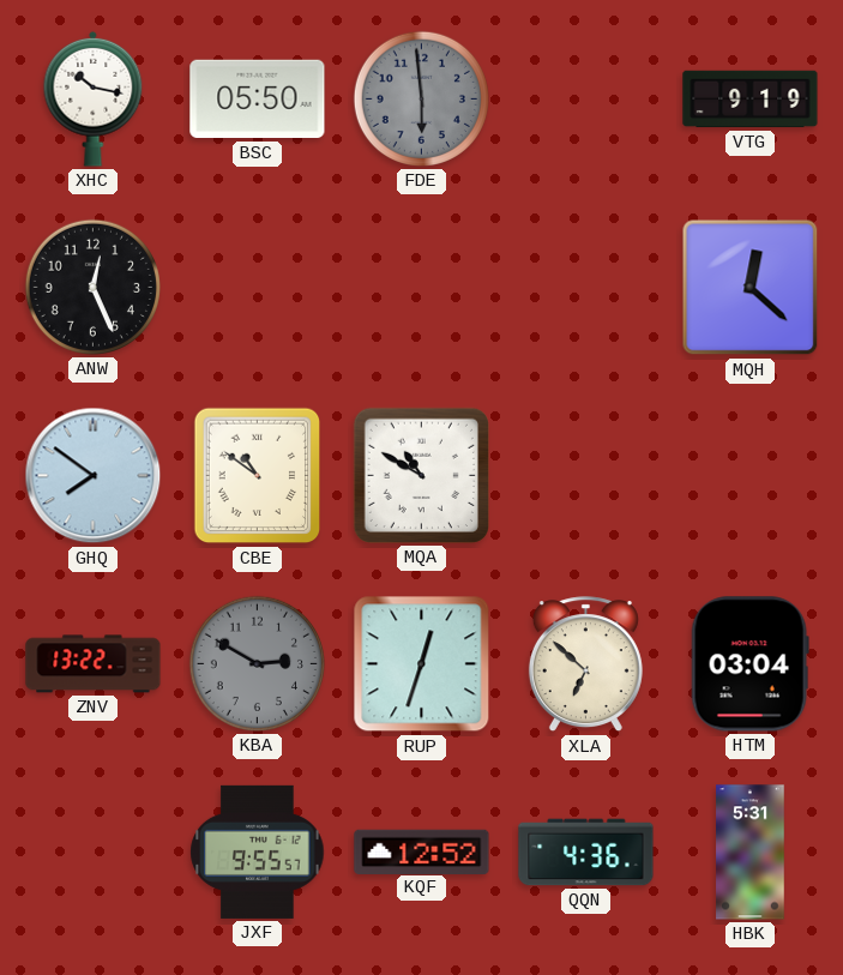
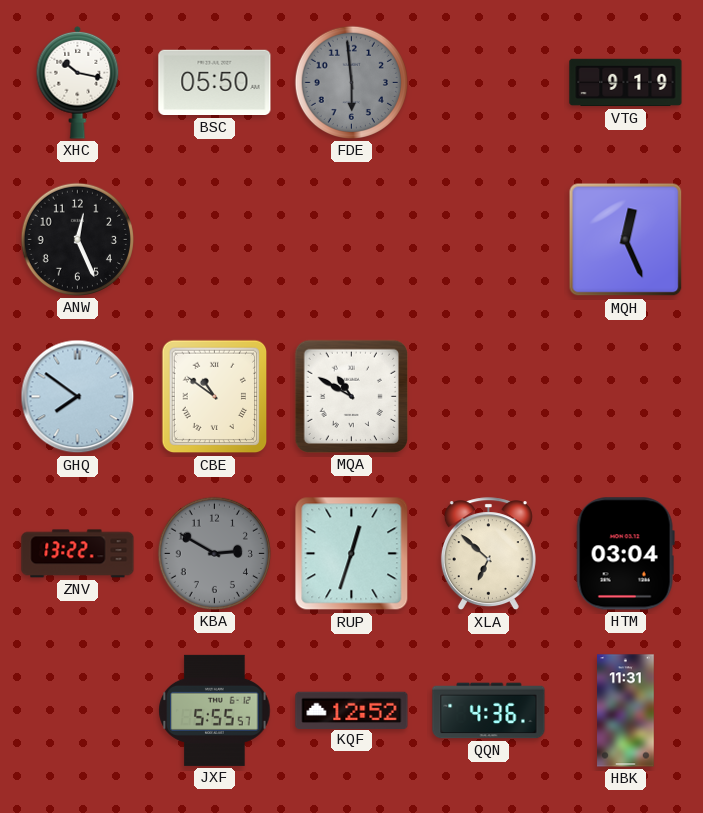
MQH: 12:22 -> 12:26 (626, 240)
JXF: 9:55 -> 5:55 (215, 710)
HBK: 5:31 -> 11:31 (626, 711)
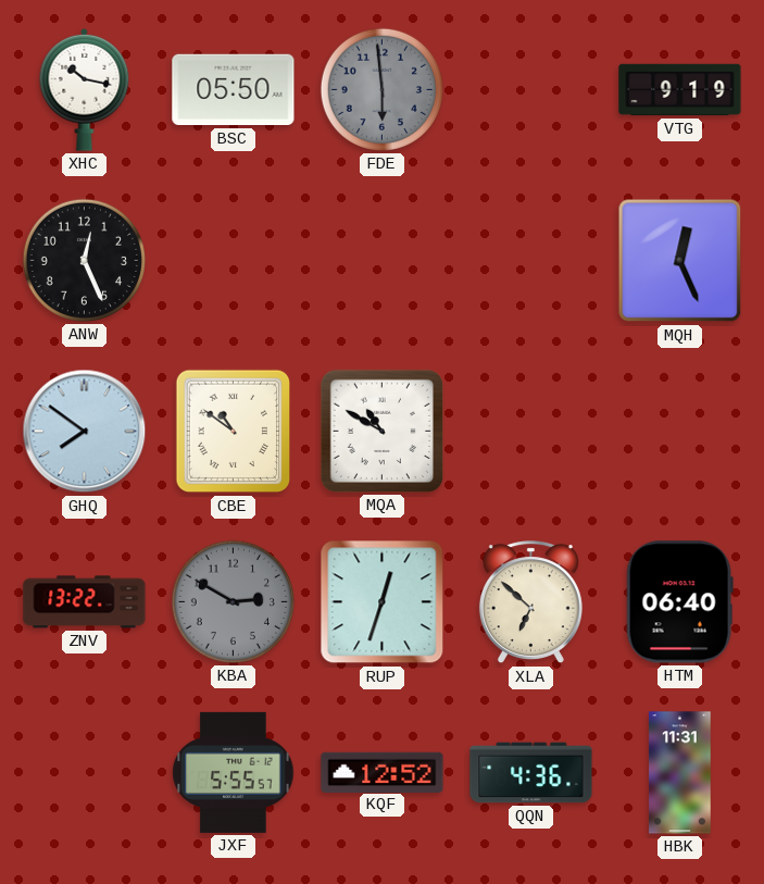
HTM: 03:04 -> 06:40 (679, 602)
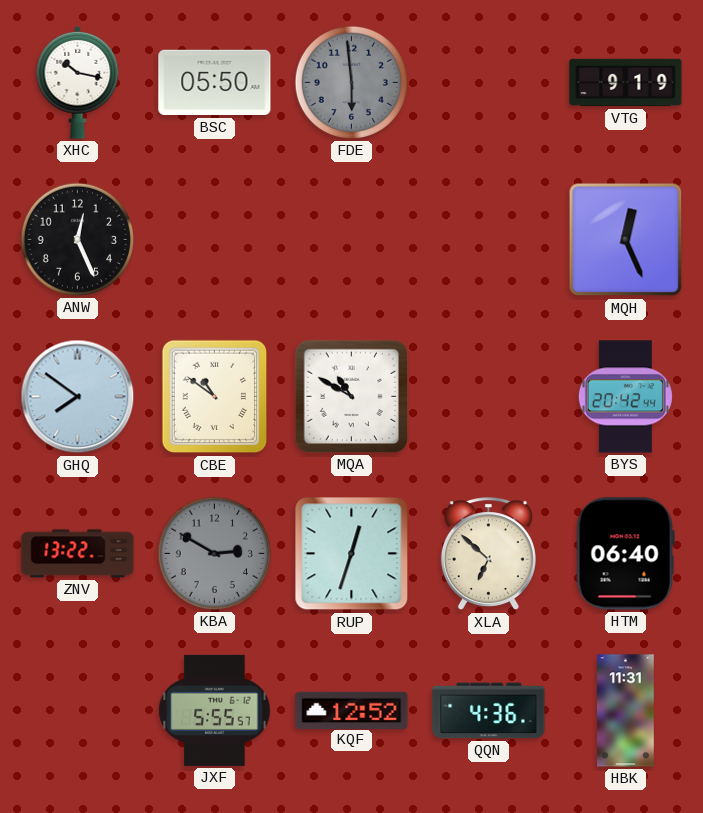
BYS: none -> 20:42 (625, 397)
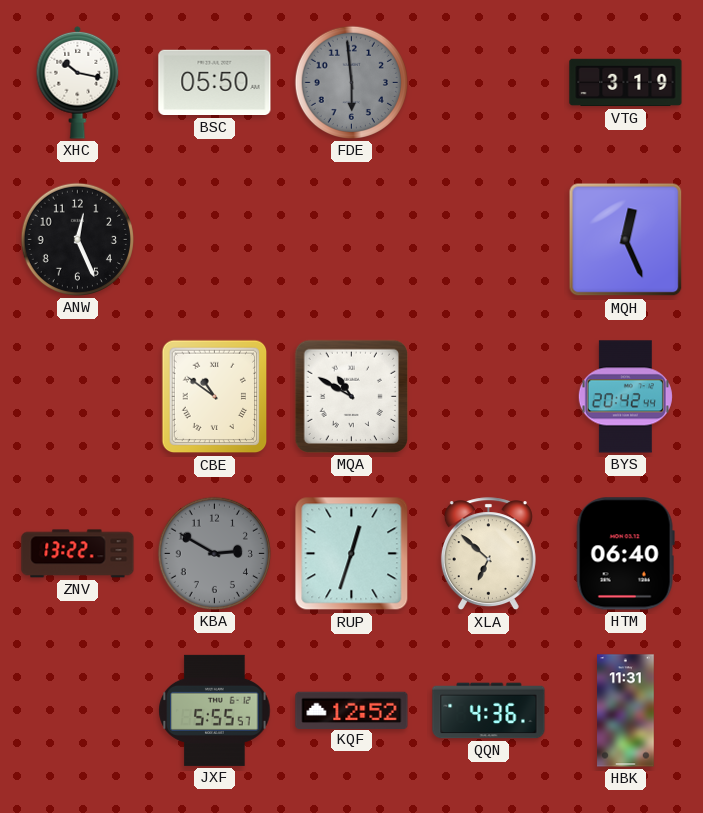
VTG: 9:19 -> 3:19 (626, 83)
GHQ: 7:51 -> none (78, 397)
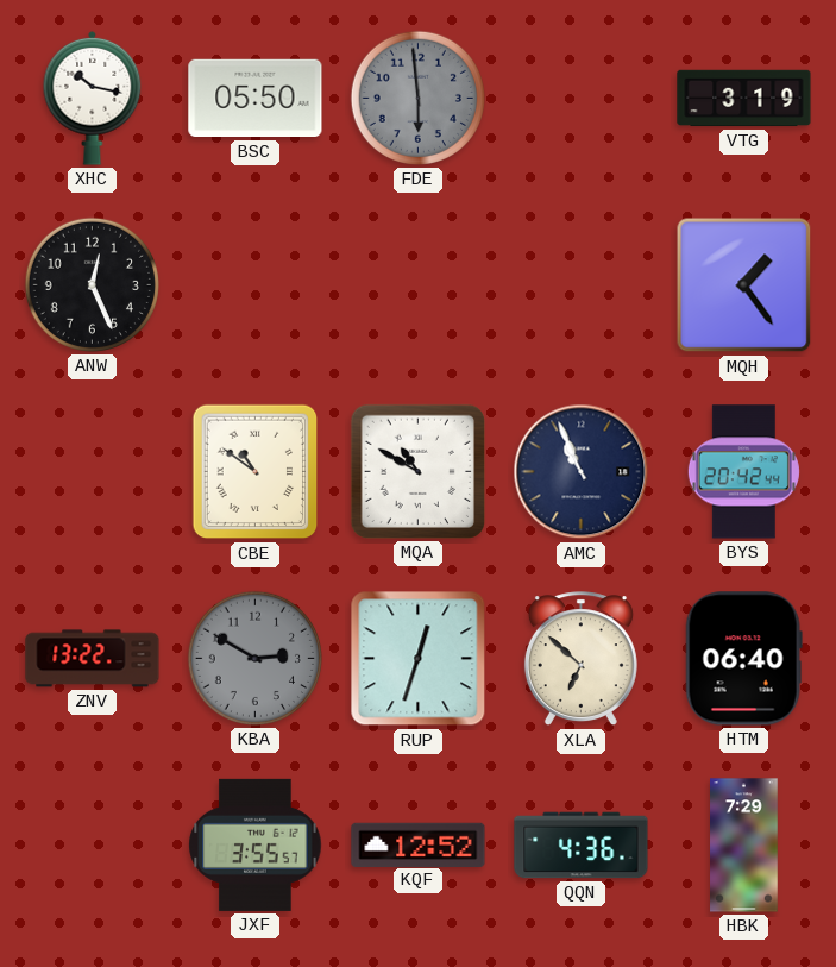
MQH: 12:26 -> 1:24 (744, 285)
AMC: none -> 10:56 (582, 472)
JXF: 5:55 -> 3:55 (256, 844)
HBK: 11:31 -> 7:29 (744, 846)
